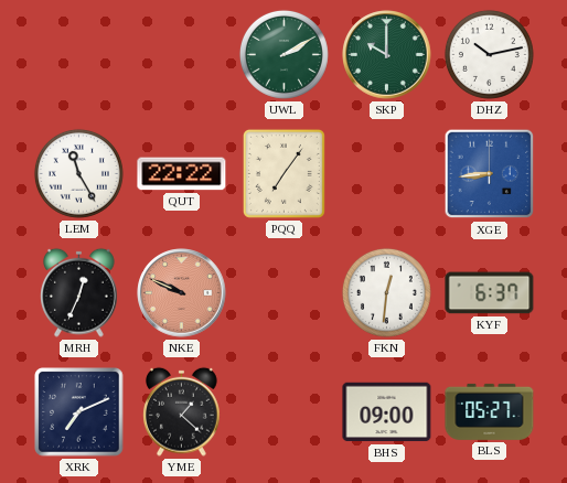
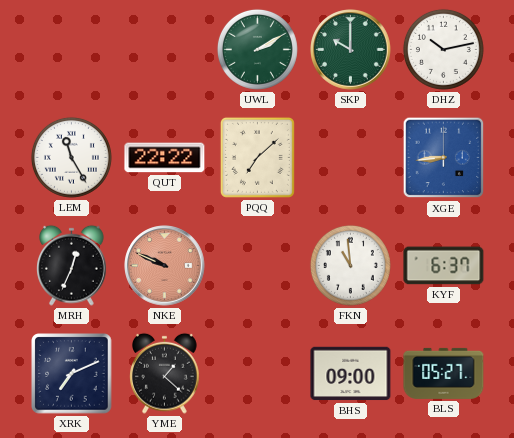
PQQ: 7:06 -> 7:08 (257, 157)
FKN: 12:31 -> 10:59 (350, 265)
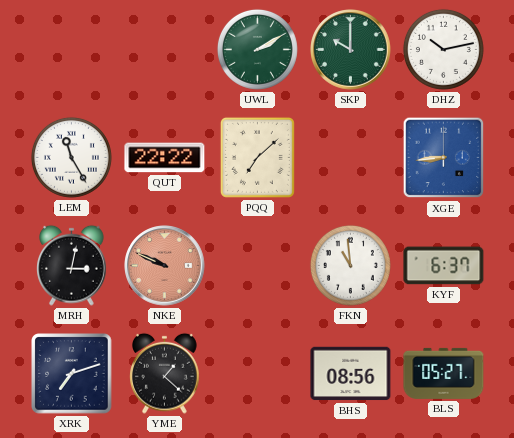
MRH: 12:34 -> 3:02 (72, 265)
XRK: 7:11 -> 7:12 (72, 374)
BHS: 09:00 -> 08:56 (351, 374)
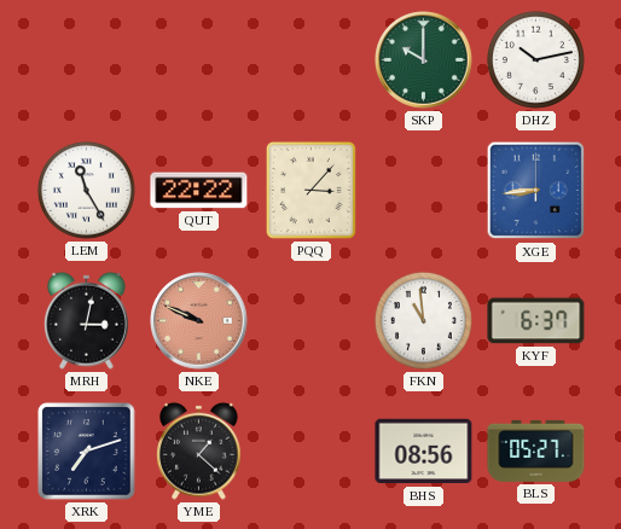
UWL: 2:10 -> none (257, 49)
PQQ: 7:08 -> 3:07 (310, 190)
